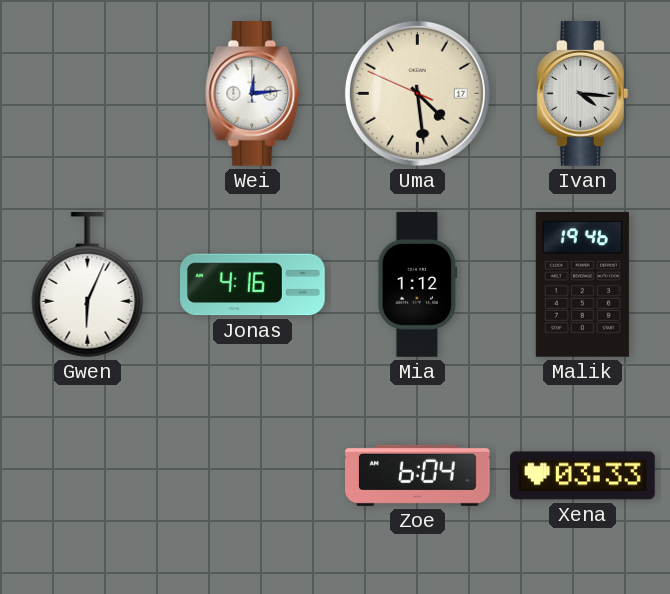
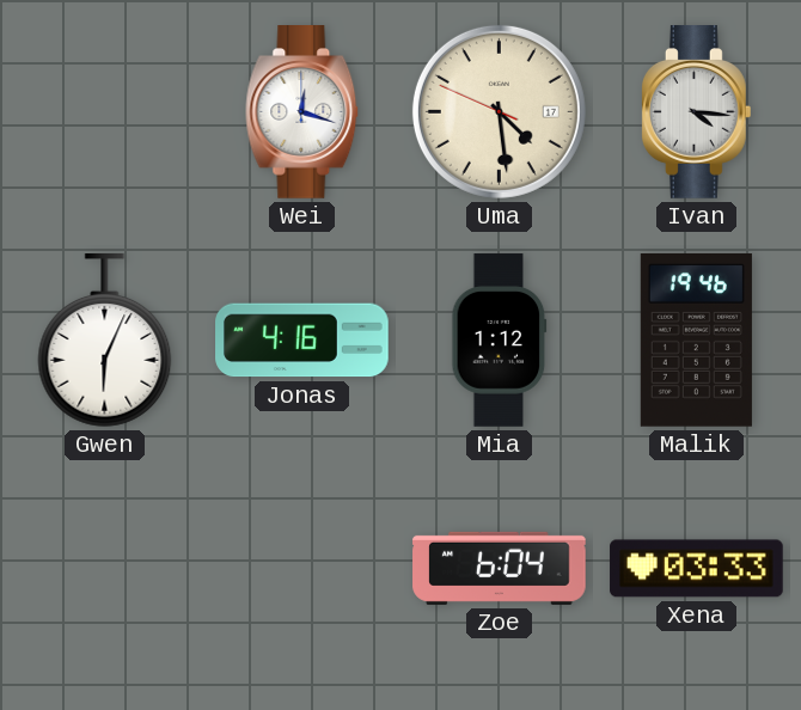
Wei: 12:14 -> 12:18 (302, 112)
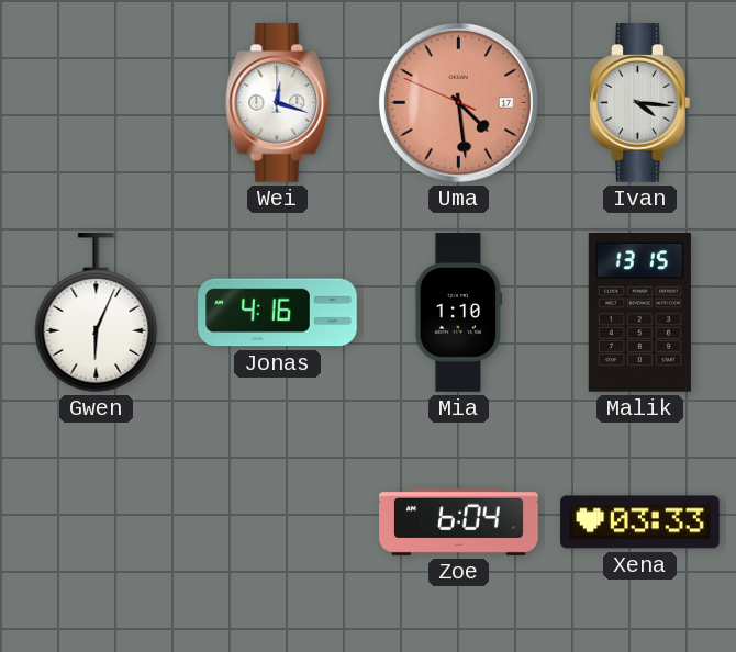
Uma dial: cream -> salmon (458, 102)
Mia: 1:12 -> 1:10 (459, 313)
Malik: 19:46 -> 13:15 (639, 313)
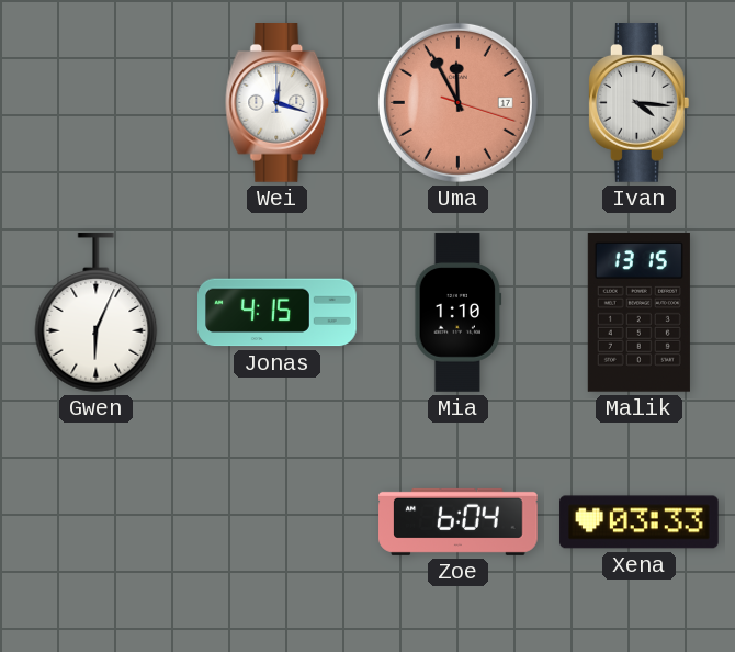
Uma: 4:28 -> 11:55 (457, 102)
Jonas: 4:16 -> 4:15 (278, 313)
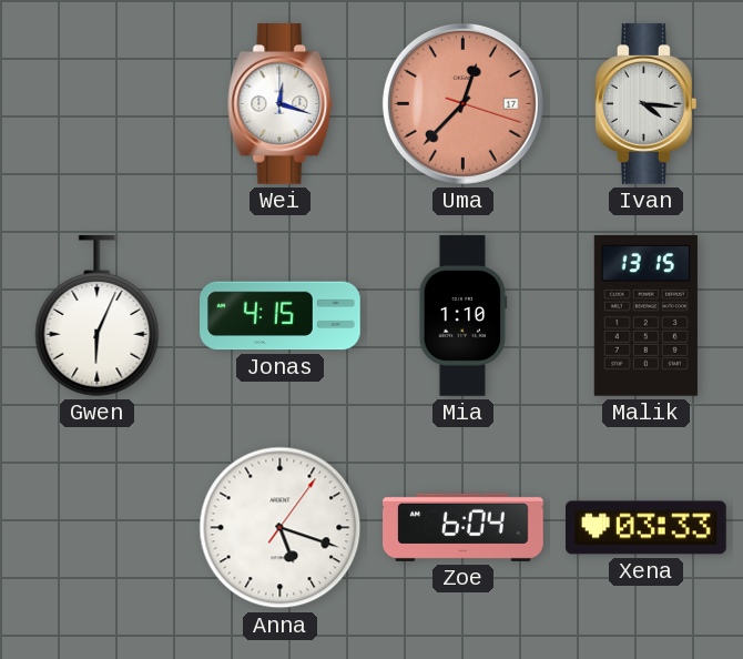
Uma: 11:55 -> 12:37 (462, 103)
Anna: none -> 5:18 (281, 528)
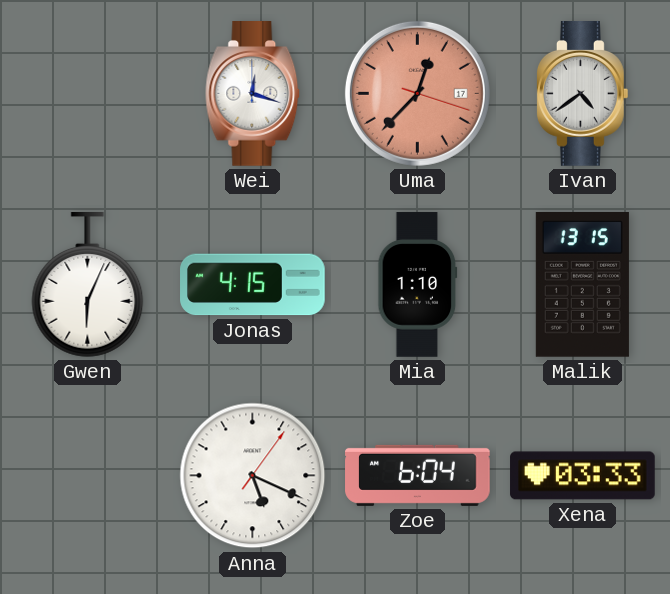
Ivan: 4:16 -> 4:39 (582, 94)
Anna: 5:18 -> 5:19 (253, 476)
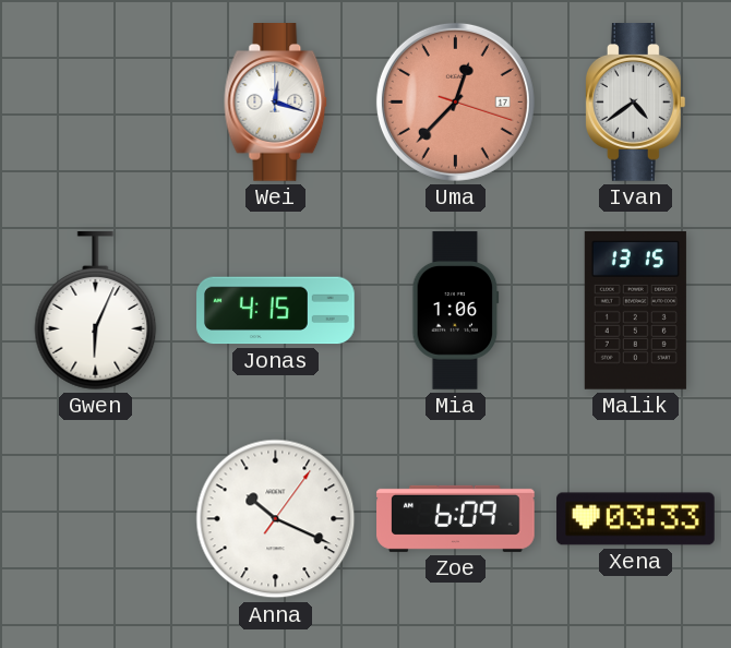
Mia: 1:10 -> 1:06 (456, 311)
Anna: 5:19 -> 10:19 (276, 519)
Zoe: 6:04 -> 6:09 (456, 518)
